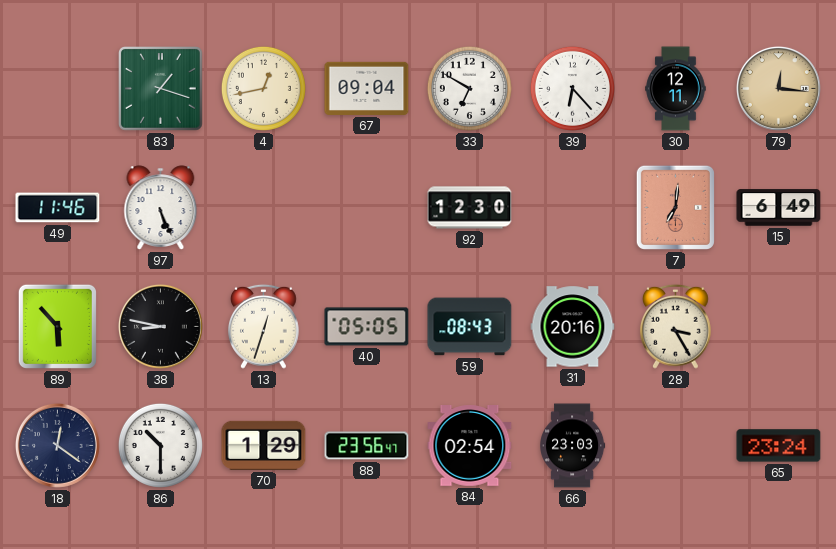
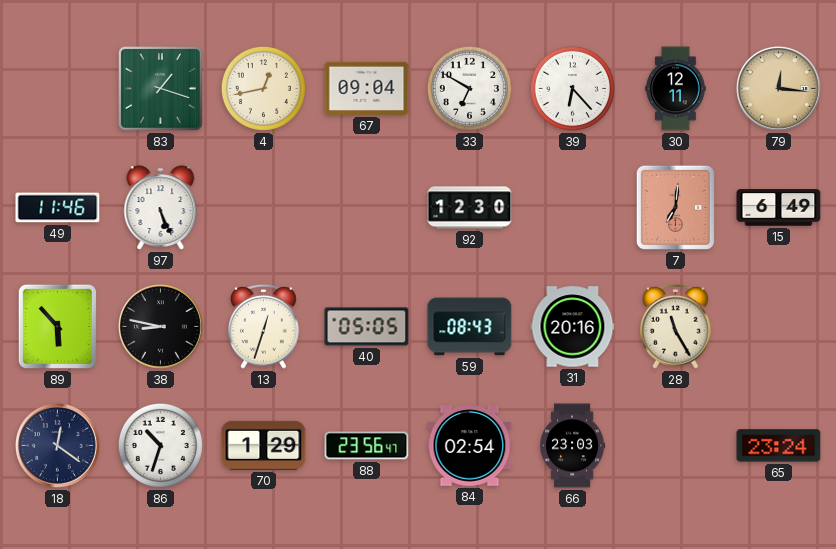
28: 3:25 -> 11:25 (676, 326)
86: 10:30 -> 10:33 (160, 445)
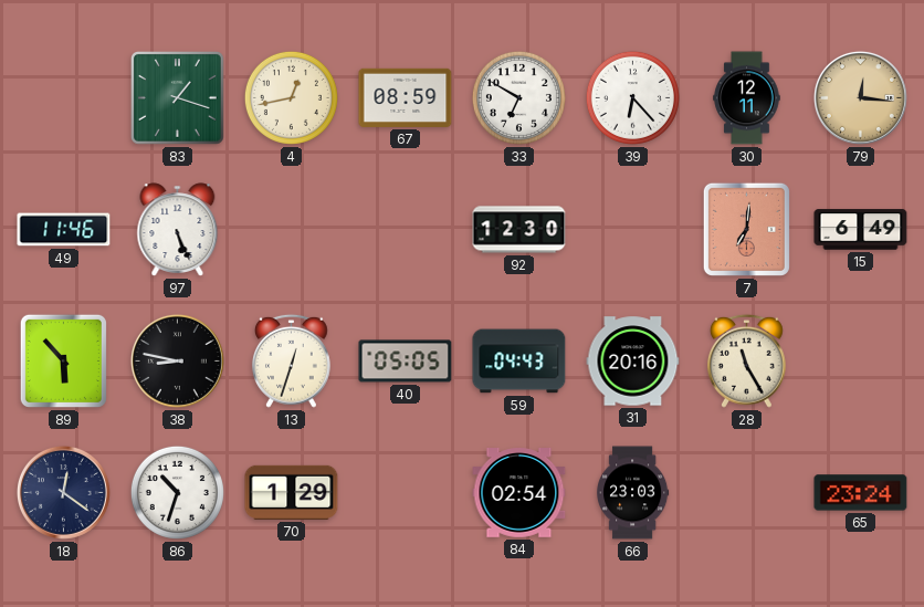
67: 09:04 -> 08:59 (406, 97)
59: 08:43 -> 04:43 (519, 362)
88: 23:56 -> none (367, 446)
